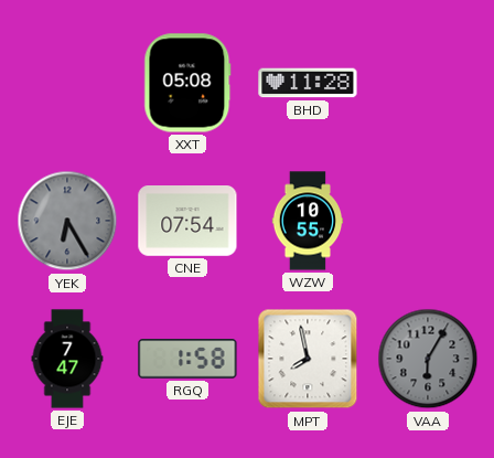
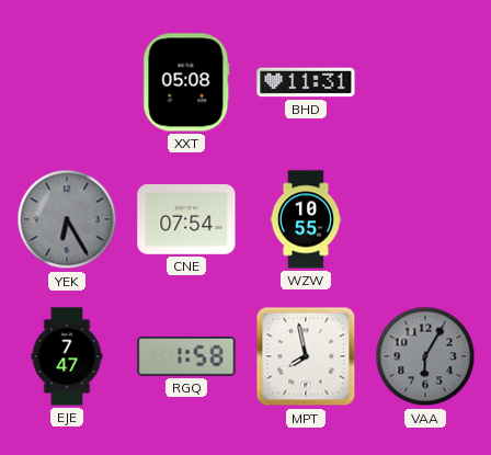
BHD: 11:28 -> 11:31 (306, 82)
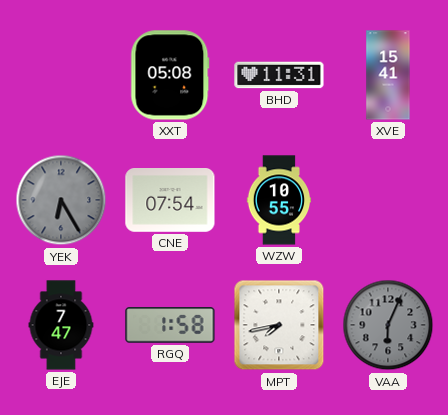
XVE: none -> 15:41 (388, 75)
MPT: 7:58 -> 7:43 (279, 325)
VAA: 6:05 -> 6:04 (388, 325)
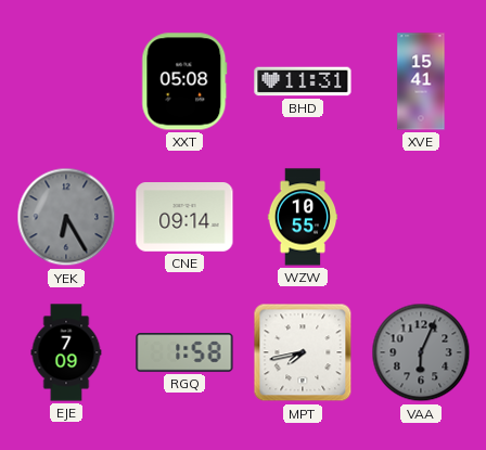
CNE: 07:54 -> 09:14 (184, 218)
EJE: 7:47 -> 7:09 (66, 352)
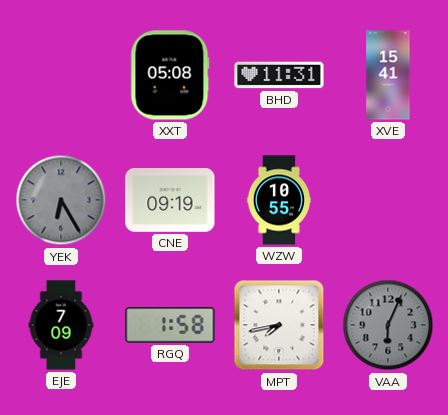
CNE: 09:14 -> 09:19 (170, 201)
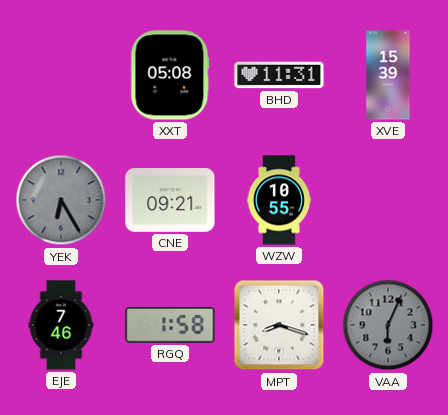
XVE: 15:41 -> 15:39 (388, 75)
CNE: 09:19 -> 09:21 (170, 201)
EJE: 7:09 -> 7:46 (61, 325)
MPT: 7:43 -> 8:18 (279, 325)
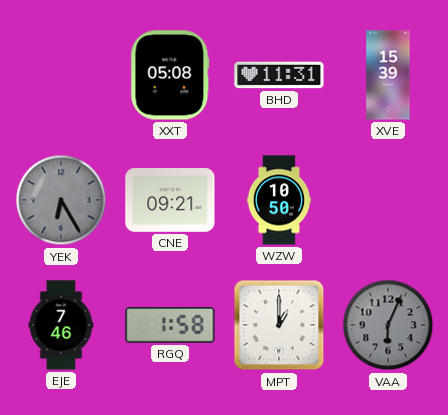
WZW: 10:55 -> 10:50 (279, 200)
MPT: 8:18 -> 1:00 (279, 325)
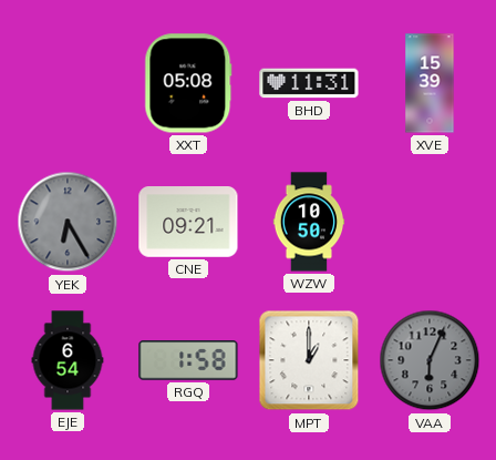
EJE: 7:46 -> 6:54 (68, 360)
